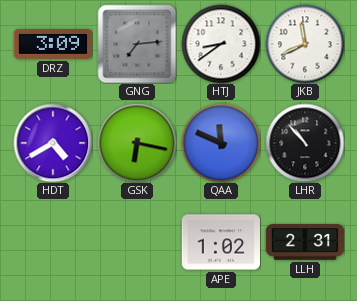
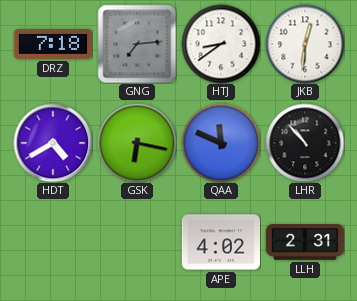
DRZ: 3:09 -> 7:18 (52, 44)
JKB: 11:41 -> 12:31 (305, 44)
APE: 1:02 -> 4:02 (220, 242)
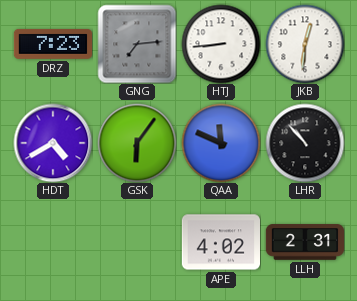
DRZ: 7:18 -> 7:23 (52, 44)
HTJ: 8:39 -> 8:44 (221, 44)
GSK: 6:17 -> 6:06 (137, 143)
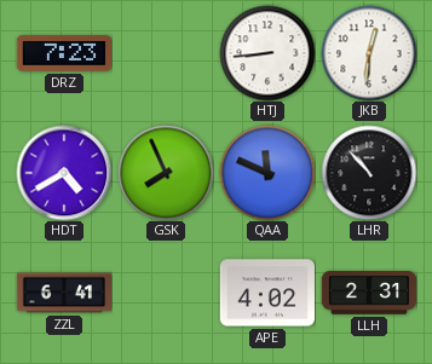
GNG: 7:14 -> none (137, 44)
GSK: 6:06 -> 7:56 (166, 173)
ZZL: none -> 6:41 (64, 293)
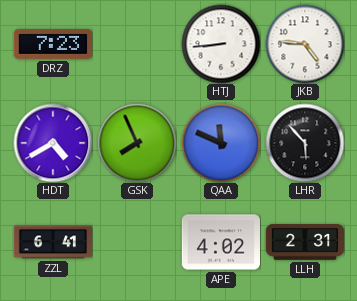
JKB: 12:31 -> 4:46 (305, 44)
LHR: 10:53 -> 5:53 (305, 143)
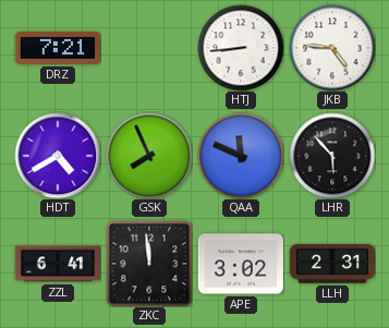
DRZ: 7:23 -> 7:21 (57, 48)
ZKC: none -> 11:59 (149, 264)
APE: 4:02 -> 3:02 (240, 264)
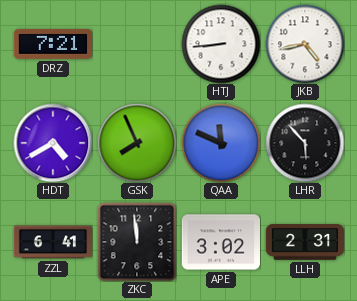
JKB: 4:46 -> 4:43 (305, 44)
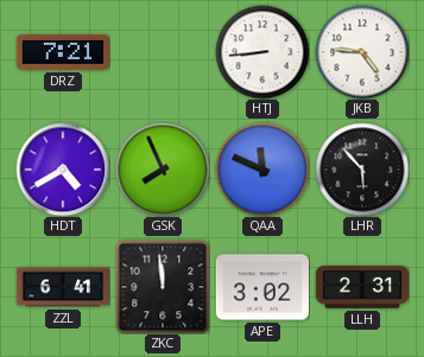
JKB: 4:43 -> 4:46 (362, 52)
